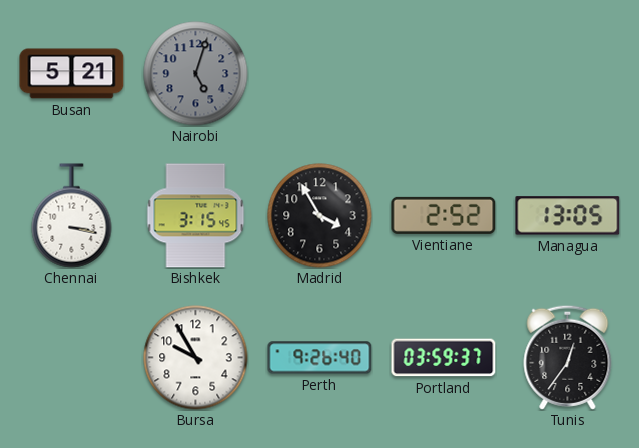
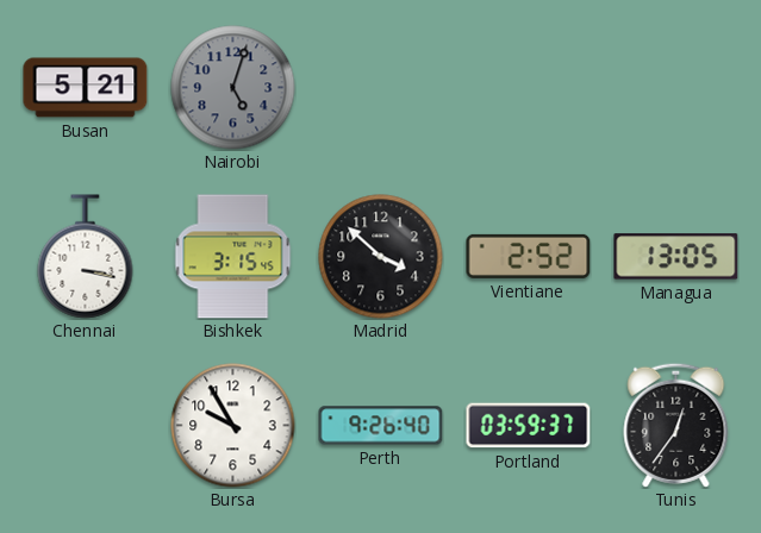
Madrid: 3:55 -> 3:52 (381, 257)
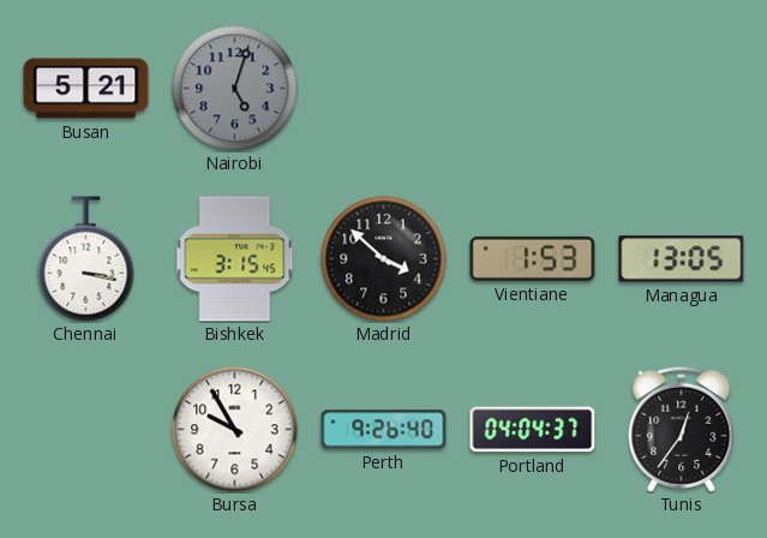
Vientiane: 2:52 -> 1:53 (533, 258)
Portland: 03:59 -> 04:04 (533, 430)
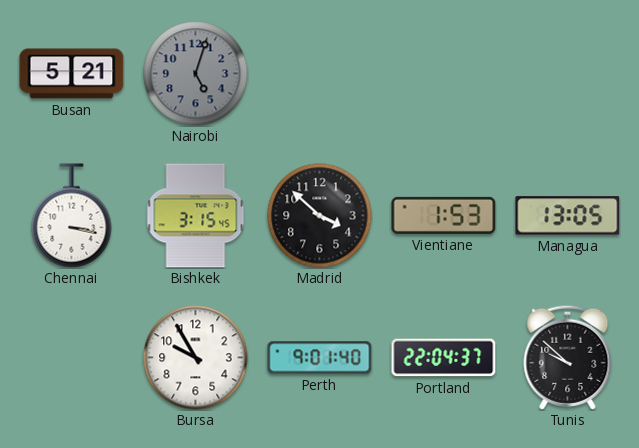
Perth: 9:26 -> 9:01 (320, 358)
Portland: 04:04 -> 22:04 (444, 358)
Tunis: 12:36 -> 9:52 (568, 357)
